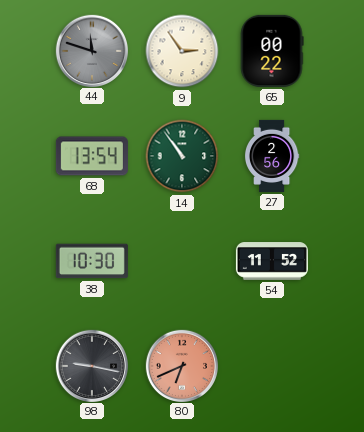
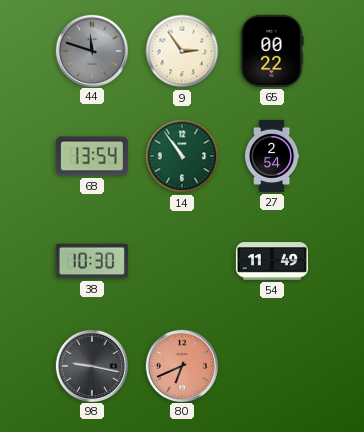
27: 2:56 -> 2:54 (272, 156)
54: 11:52 -> 11:49 (272, 261)
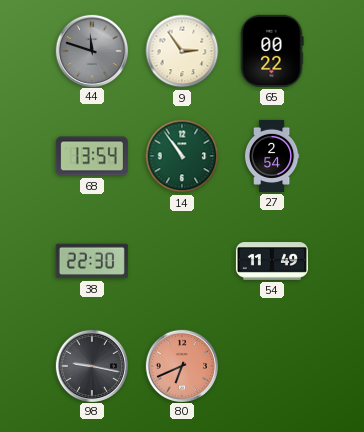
38: 10:30 -> 22:30 (92, 261)
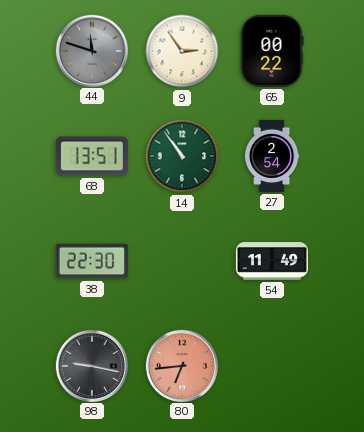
68: 13:54 -> 13:51 (92, 156)
80: 6:41 -> 6:44 (181, 365)
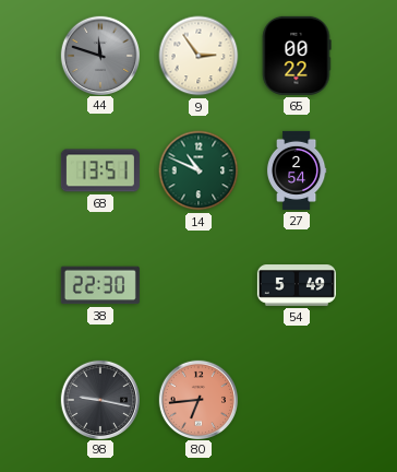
14: 10:54 -> 10:49 (198, 170)
54: 11:49 -> 5:49 (297, 285)
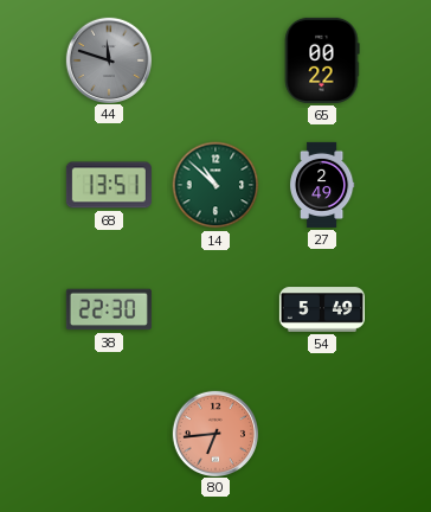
9: 2:54 -> none (198, 56)
14: 10:49 -> 10:52 (215, 185)
27: 2:54 -> 2:49 (322, 185)
98: 9:17 -> none (99, 399)
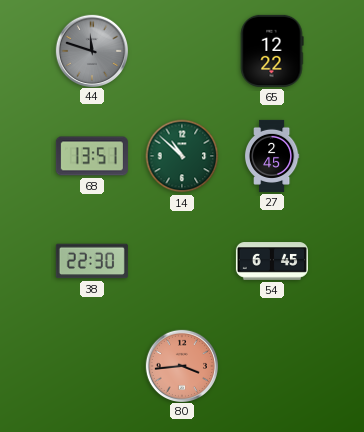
65: 00:22 -> 12:22 (272, 51)
27: 2:49 -> 2:45 (272, 156)
54: 5:49 -> 6:45 (272, 261)
80: 6:44 -> 3:44 (181, 365)
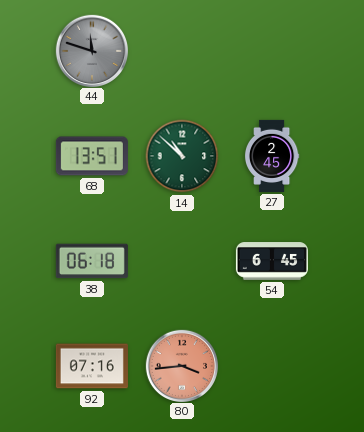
65: 12:22 -> none (272, 51)
38: 22:30 -> 06:18 (92, 261)
92: none -> 07:16 (92, 366)
